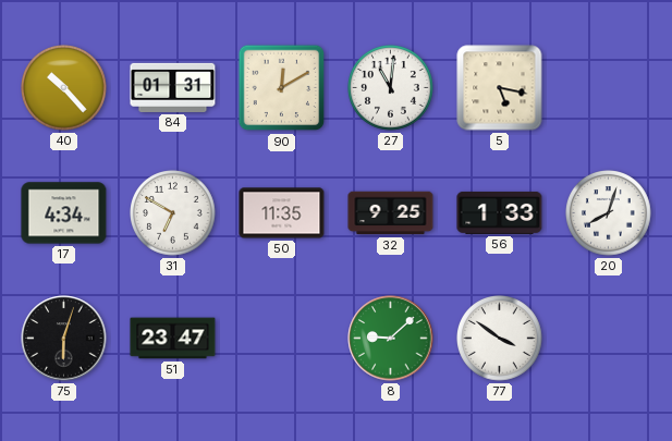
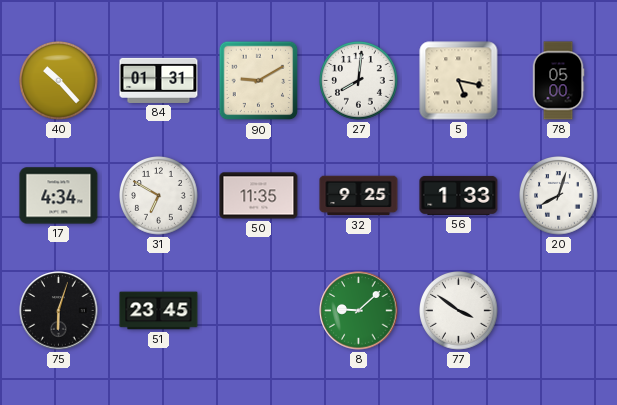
90: 12:10 -> 9:10 (259, 81)
27: 11:01 -> 8:01 (359, 81)
78: none -> 05:00 (558, 81)
51: 23:47 -> 23:45 (159, 311)
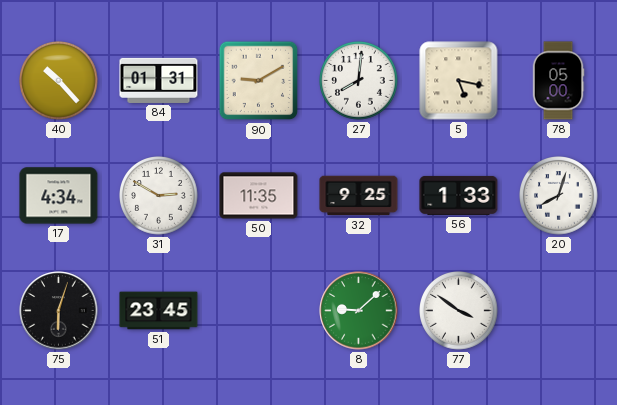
31: 6:50 -> 2:50 (159, 196)
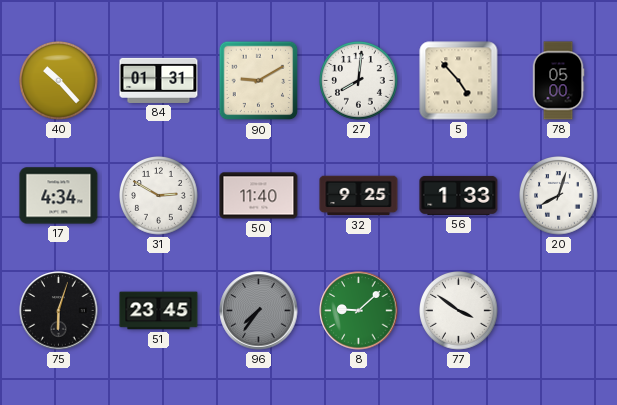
5: 5:17 -> 4:53 (459, 81)
50: 11:35 -> 11:40 (259, 196)
96: none -> 7:36 (259, 311)
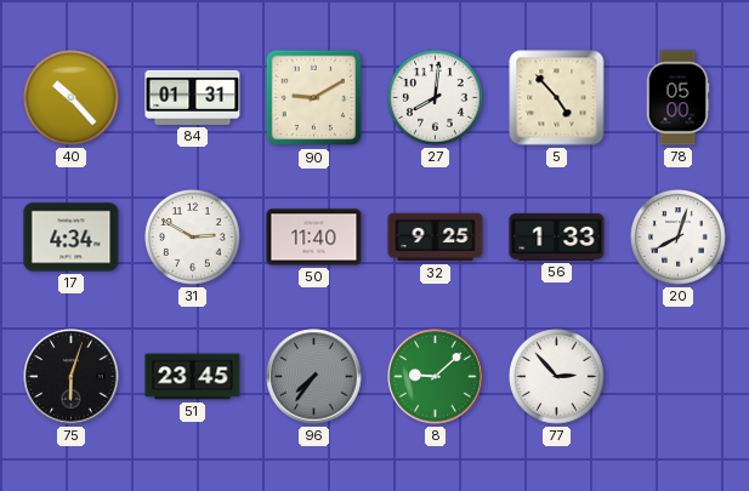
77: 3:51 -> 2:53 (557, 377)
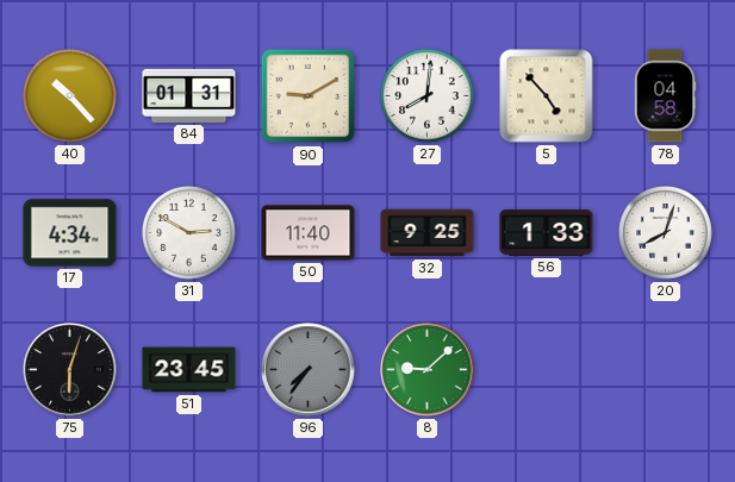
78: 05:00 -> 04:58 (665, 96)
77: 2:53 -> none (557, 377)
